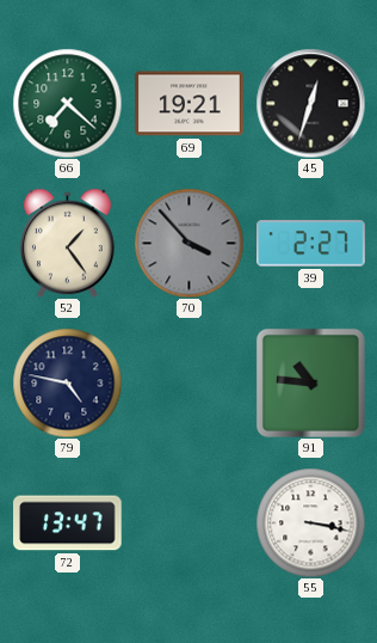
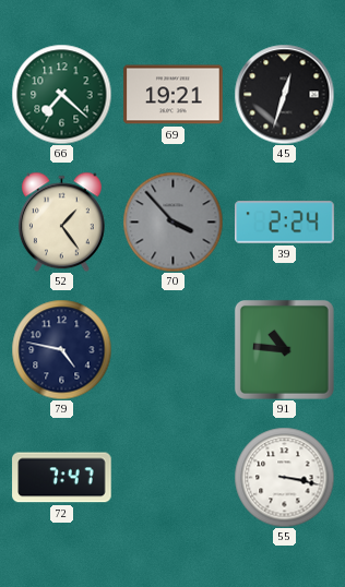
39: 2:27 -> 2:24 (285, 223)
72: 13:47 -> 7:47 (62, 478)
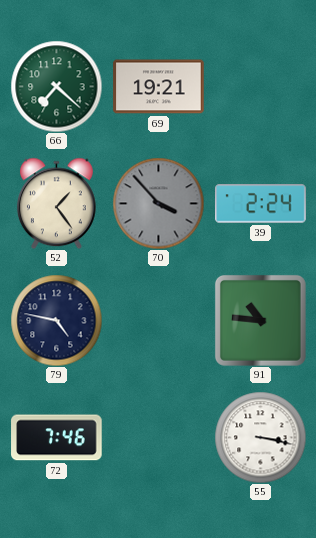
45: 12:33 -> none (284, 94)
72: 7:47 -> 7:46 (57, 438)
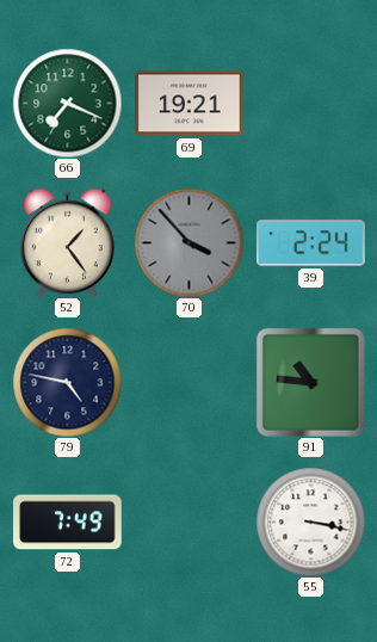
66: 7:22 -> 7:19 (67, 103)
72: 7:46 -> 7:49 (68, 523)
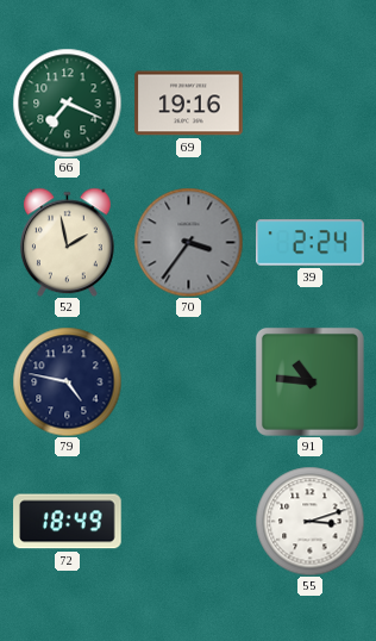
69: 19:21 -> 19:16 (189, 104)
52: 1:24 -> 1:58 (67, 242)
70: 3:53 -> 3:36 (188, 242)
72: 7:49 -> 18:49 (68, 522)
55: 3:17 -> 3:12 (309, 521)
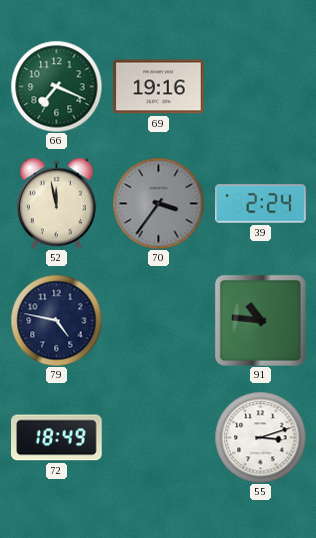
52: 1:58 -> 11:58 (56, 203)
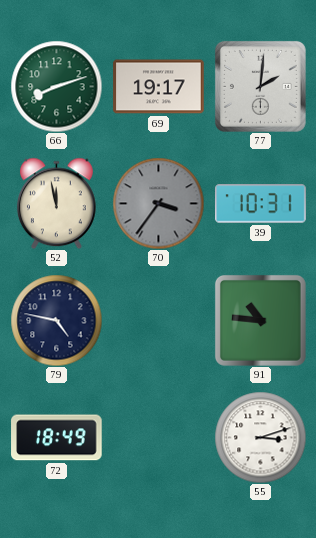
66: 7:19 -> 8:12 (56, 86)
69: 19:16 -> 19:17 (159, 87)
77: none -> 2:01 (260, 86)
39: 2:24 -> 10:31 (261, 204)
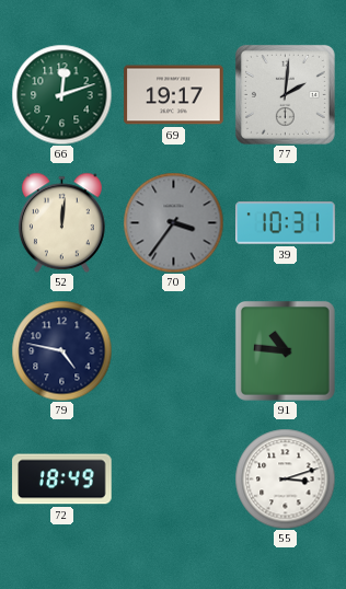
66: 8:12 -> 12:12 (61, 94)
52: 11:58 -> 12:01 (61, 222)
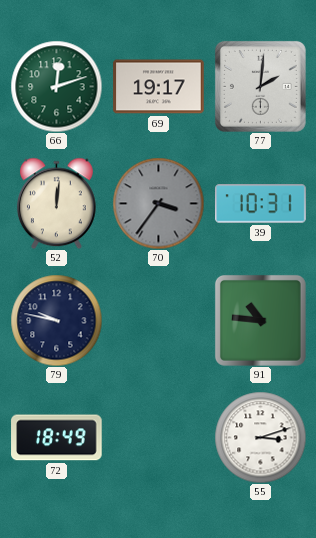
79: 4:47 -> 9:47 (56, 320)
